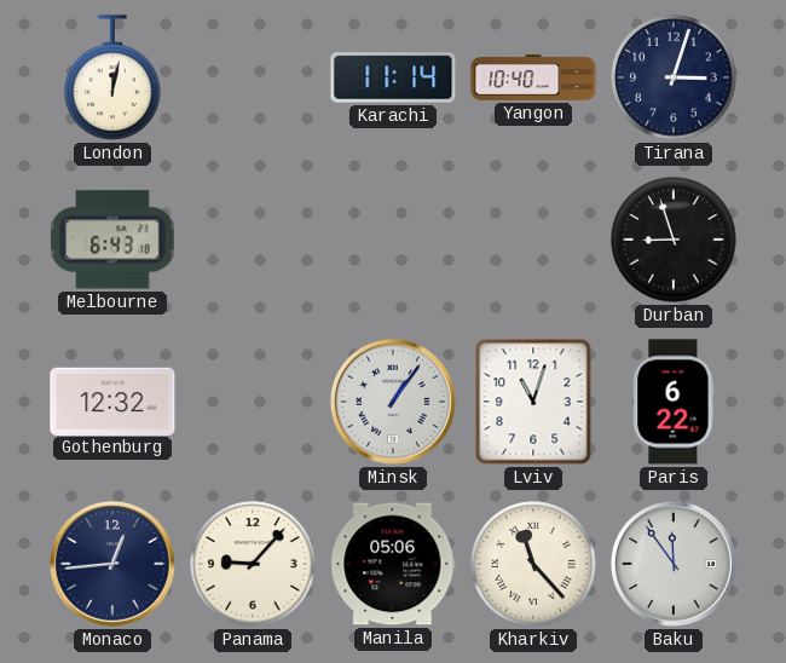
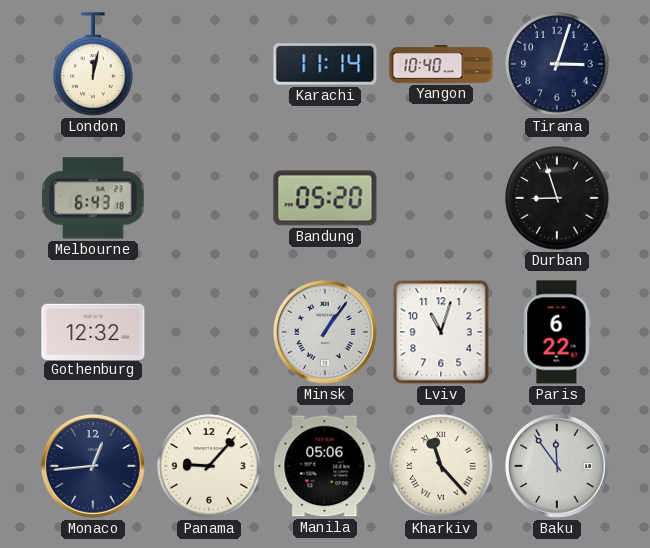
Bandung: none -> 05:20 (325, 198)
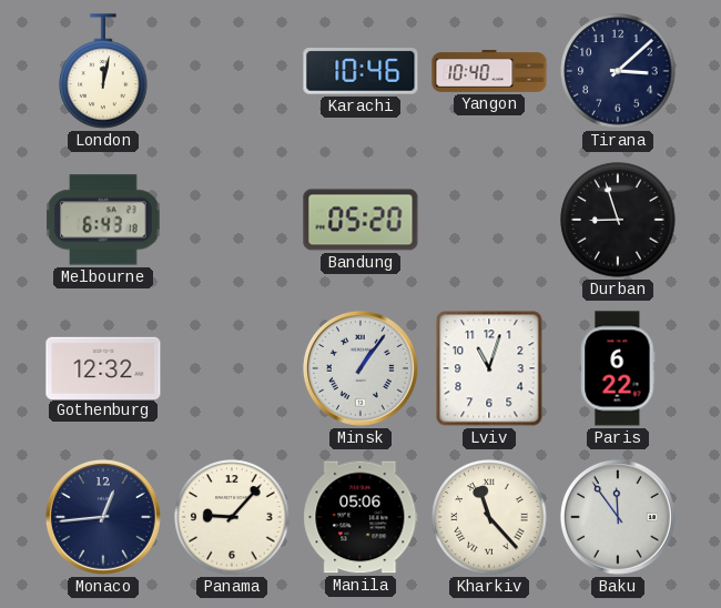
Karachi: 11:14 -> 10:46 (360, 71)
Tirana: 3:03 -> 3:08 (618, 71)
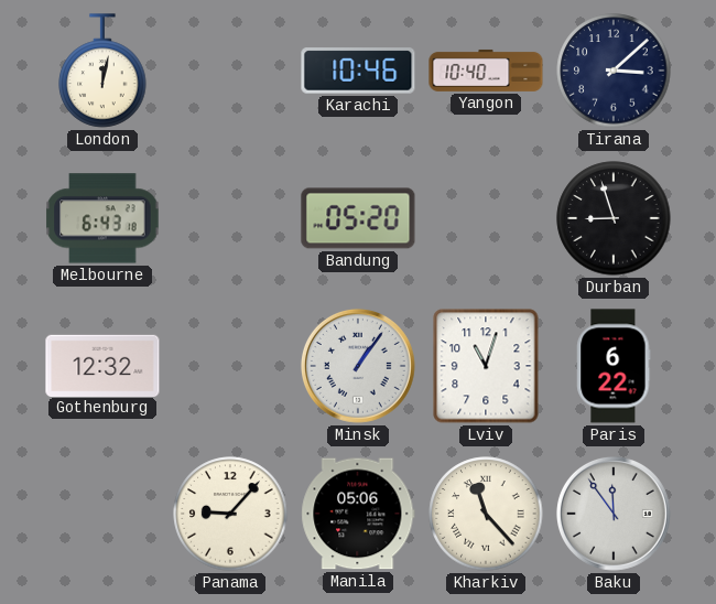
Monaco: 12:44 -> none (103, 517)
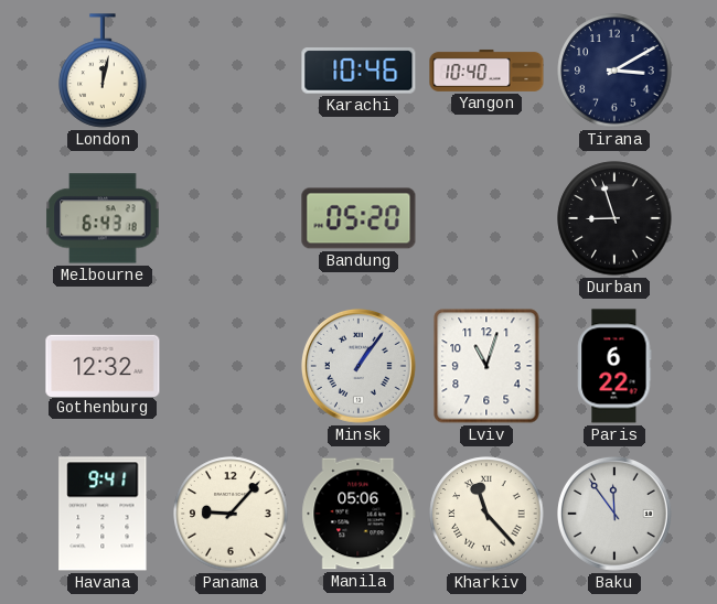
Tirana: 3:08 -> 3:10 (614, 71)
Havana: none -> 9:41 (103, 514)
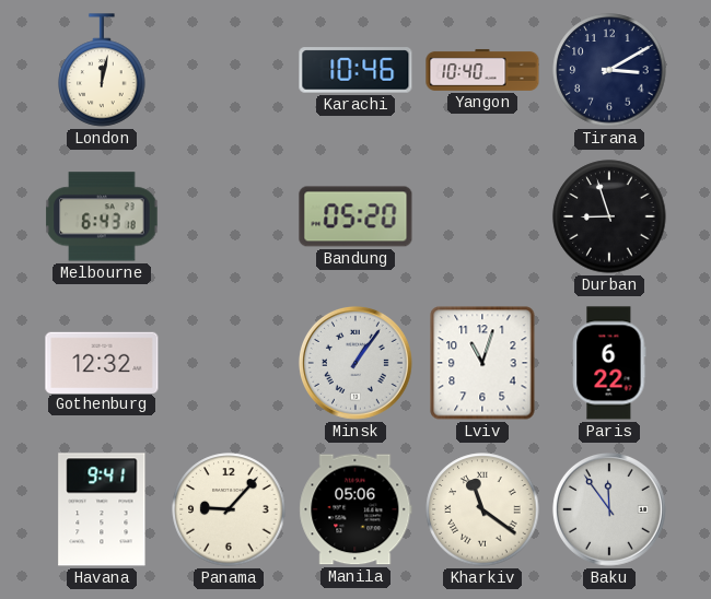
Kharkiv: 11:23 -> 11:21 (482, 509)
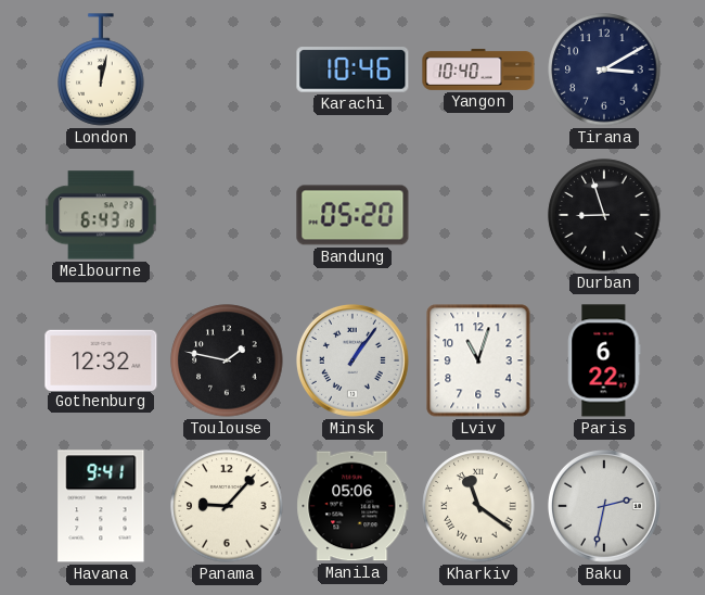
Toulouse: none -> 1:47 (227, 360)
Baku: 11:54 -> 2:32 (604, 506)
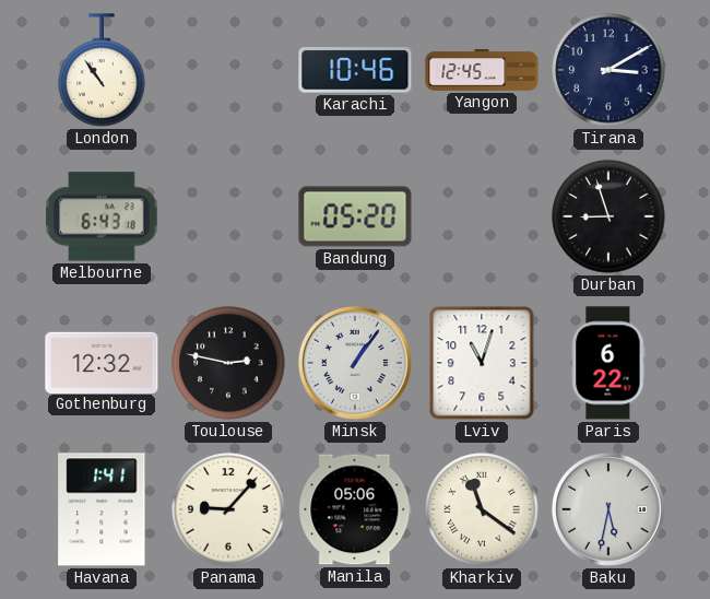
London: 12:02 -> 10:54 (102, 70)
Yangon: 10:40 -> 12:45 (482, 70)
Toulouse: 1:47 -> 2:47 (228, 363)
Havana: 9:41 -> 1:41 (102, 509)
Baku: 2:32 -> 5:32 (608, 509)
